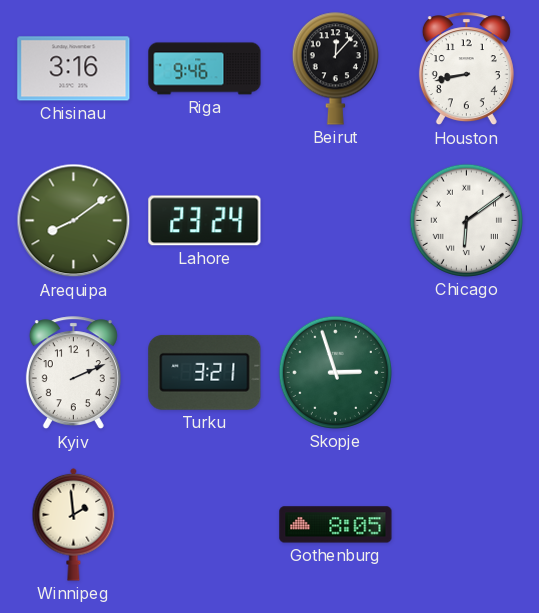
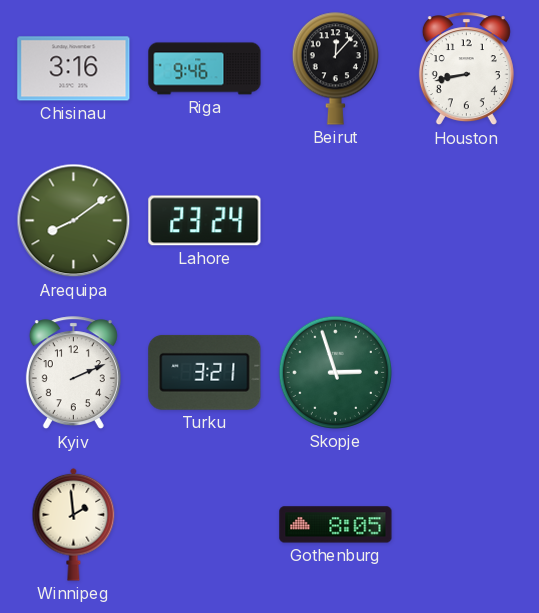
Chicago: 6:09 -> none (466, 220)
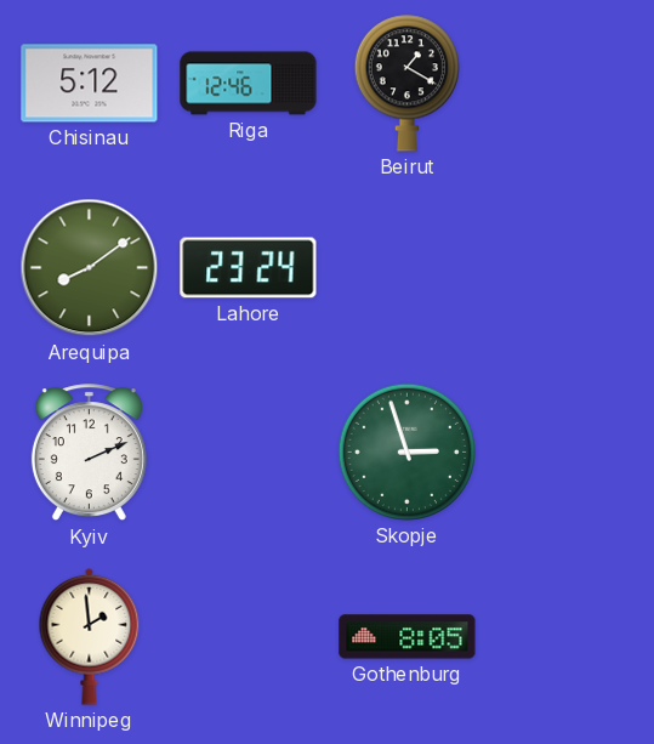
Chisinau: 3:16 -> 5:12 (90, 84)
Riga: 9:46 -> 12:46 (249, 84)
Beirut: 12:07 -> 1:20 (406, 83)
Houston: 8:43 -> none (466, 69)
Turku: 3:21 -> none (205, 372)
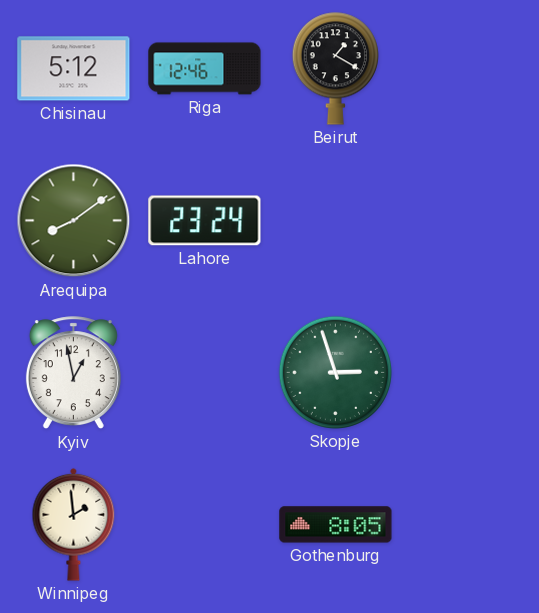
Kyiv: 2:11 -> 12:58 (73, 373)
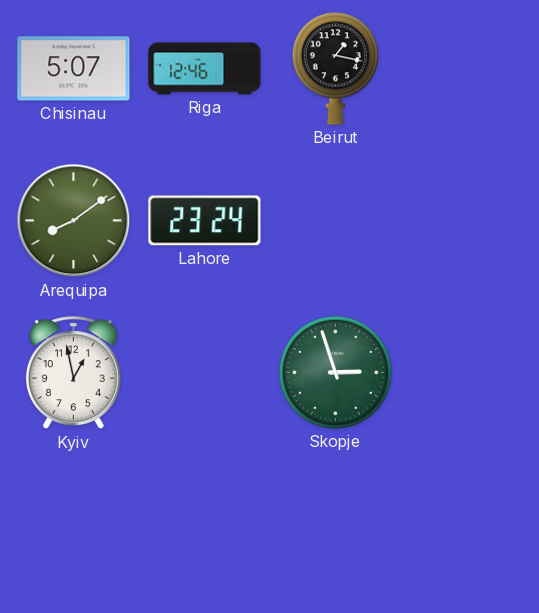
Chisinau: 5:12 -> 5:07 (74, 69)
Beirut: 1:20 -> 1:17 (335, 68)
Winnipeg: 1:59 -> none (74, 524)
Gothenburg: 8:05 -> none (336, 525)
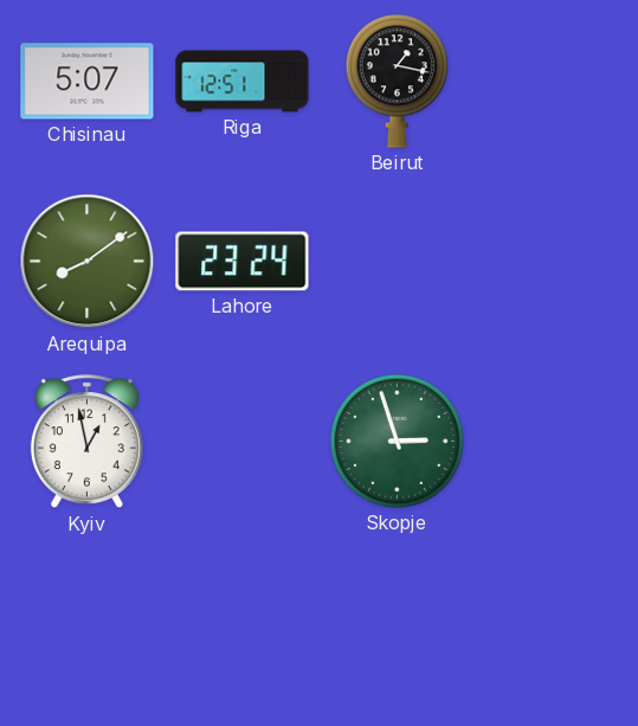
Riga: 12:46 -> 12:51 (243, 82)
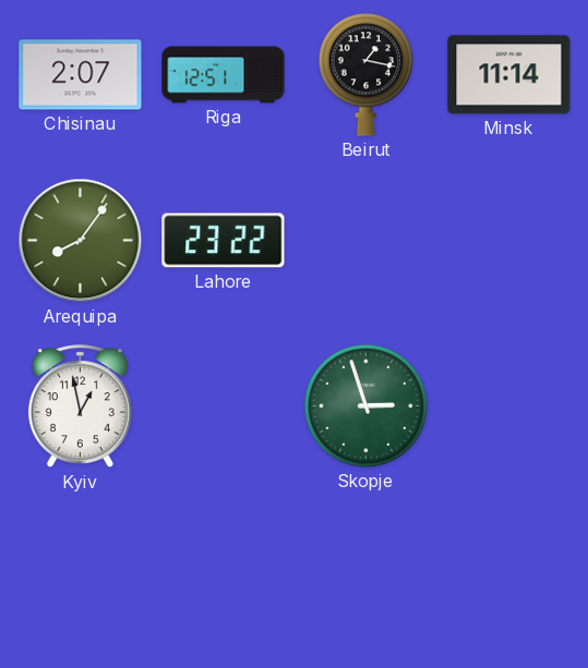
Chisinau: 5:07 -> 2:07 (81, 75)
Minsk: none -> 11:14 (509, 75)
Arequipa: 8:09 -> 8:06 (81, 241)
Lahore: 23:24 -> 23:22 (224, 241)
